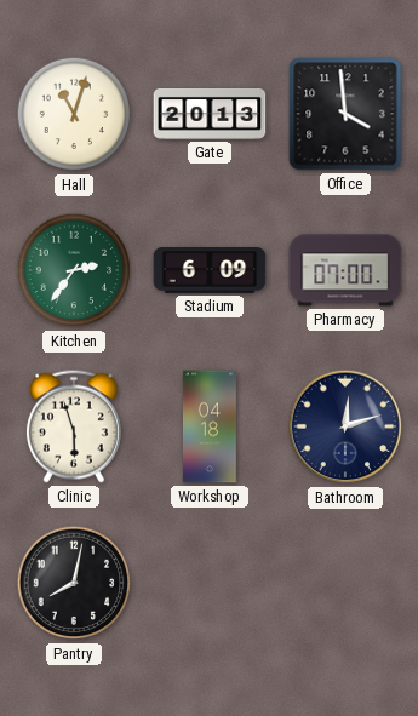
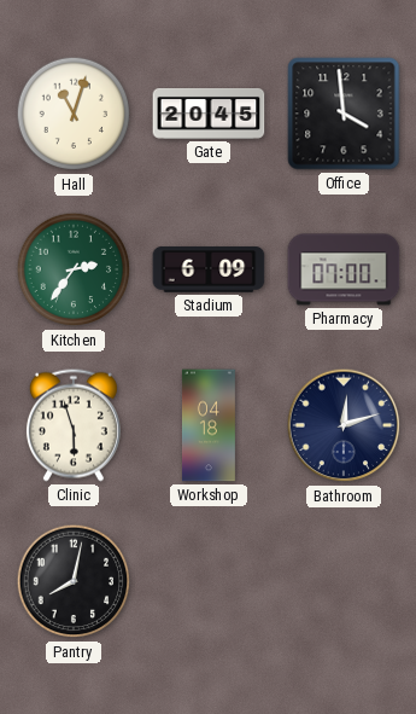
Gate: 20:13 -> 20:45 (209, 115)
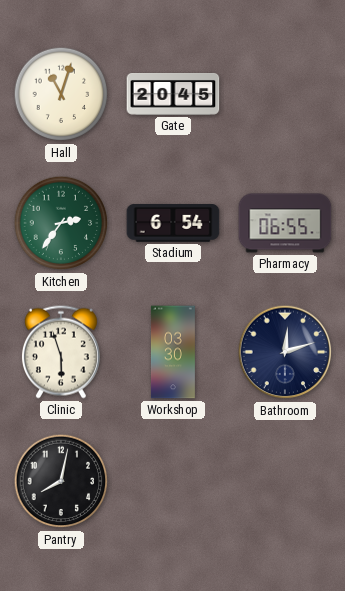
Office: 3:59 -> none (344, 114)
Stadium: 6:09 -> 6:54 (173, 224)
Pharmacy: 07:00 -> 06:55 (285, 223)
Workshop: 04:18 -> 03:30 (173, 352)
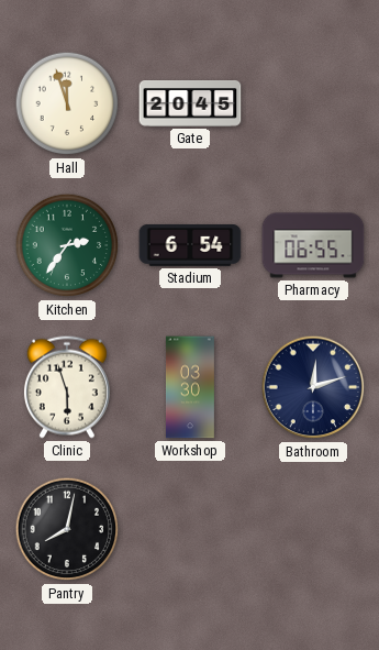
Hall: 11:03 -> 11:57 (67, 103)
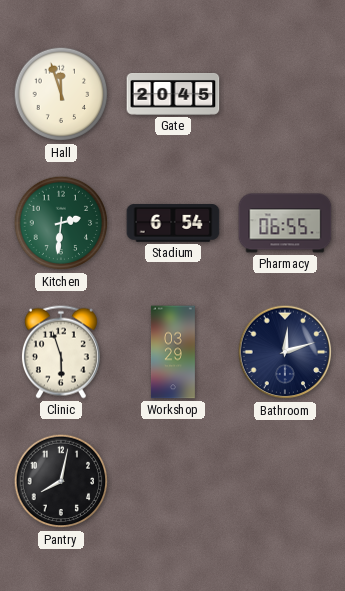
Kitchen: 2:36 -> 2:31 (61, 223)
Workshop: 03:30 -> 03:29 (173, 352)
